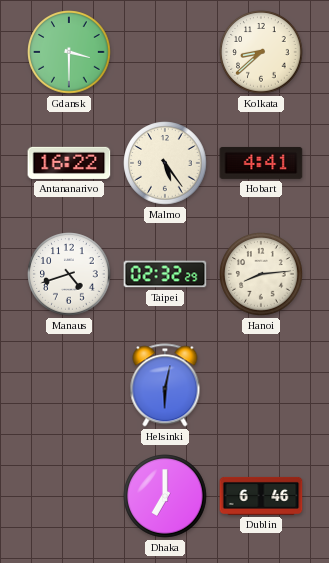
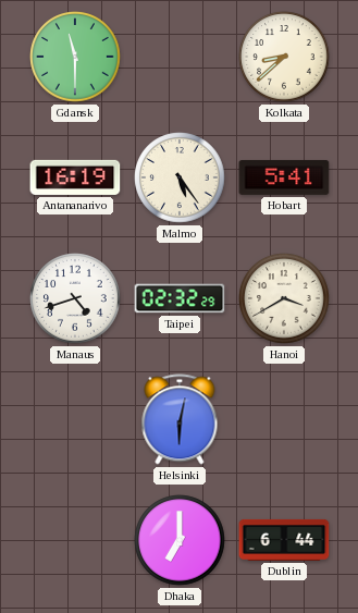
Gdansk: 3:30 -> 11:30 (75, 57)
Antananarivo: 16:22 -> 16:19 (75, 177)
Hobart: 4:41 -> 5:41 (284, 177)
Hanoi: 8:14 -> 3:40 (284, 298)
Dublin: 6:46 -> 6:44 (284, 540)
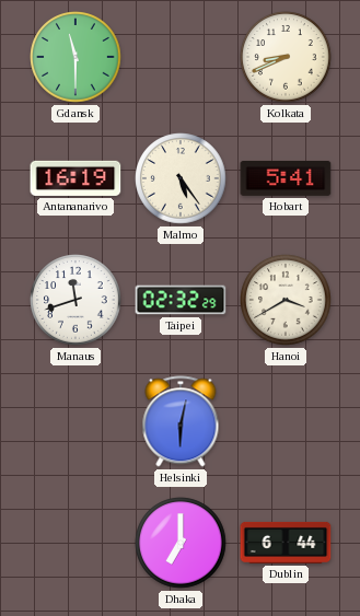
Kolkata: 8:38 -> 8:41 (286, 57)
Manaus: 4:42 -> 11:42 (76, 300)
